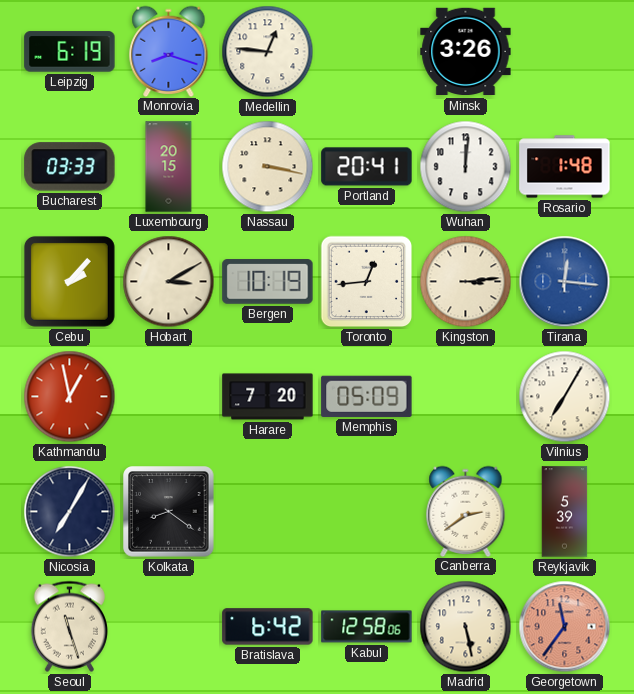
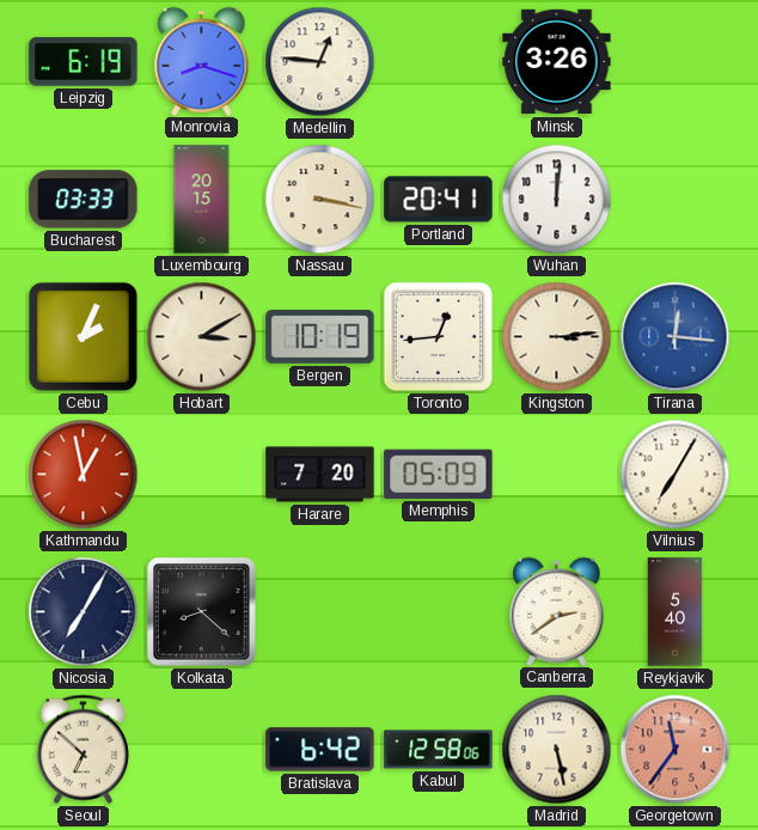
Rosario: 1:48 -> none (565, 167)
Cebu: 2:07 -> 2:04 (82, 336)
Kolkata: 8:21 -> 8:22 (202, 612)
Reykjavik: 5:39 -> 5:40 (676, 612)
Seoul: 11:27 -> 6:52 (82, 749)
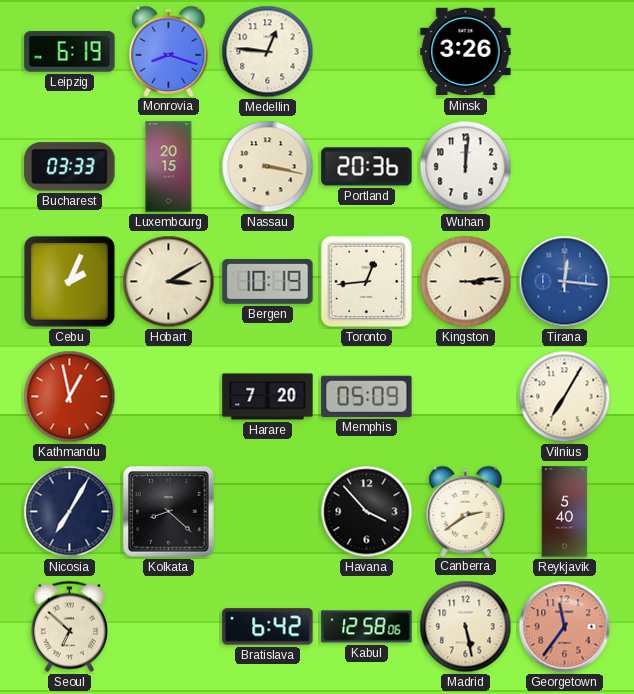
Portland: 20:41 -> 20:36 (367, 167)
Havana: none -> 3:53 (367, 512)
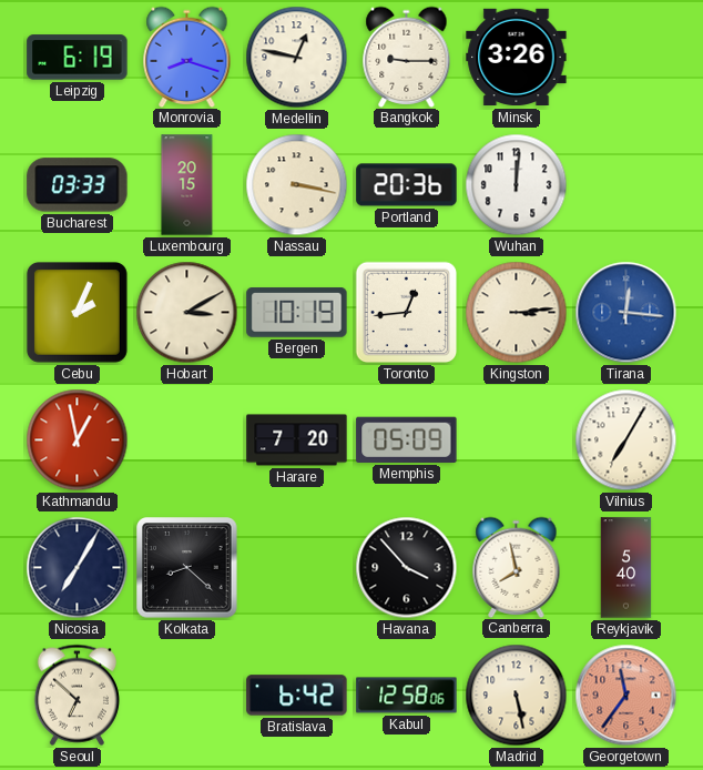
Medellin: 12:46 -> 12:47 (297, 58)
Bangkok: none -> 9:15 (407, 57)
Canberra: 2:39 -> 7:58 (517, 567)
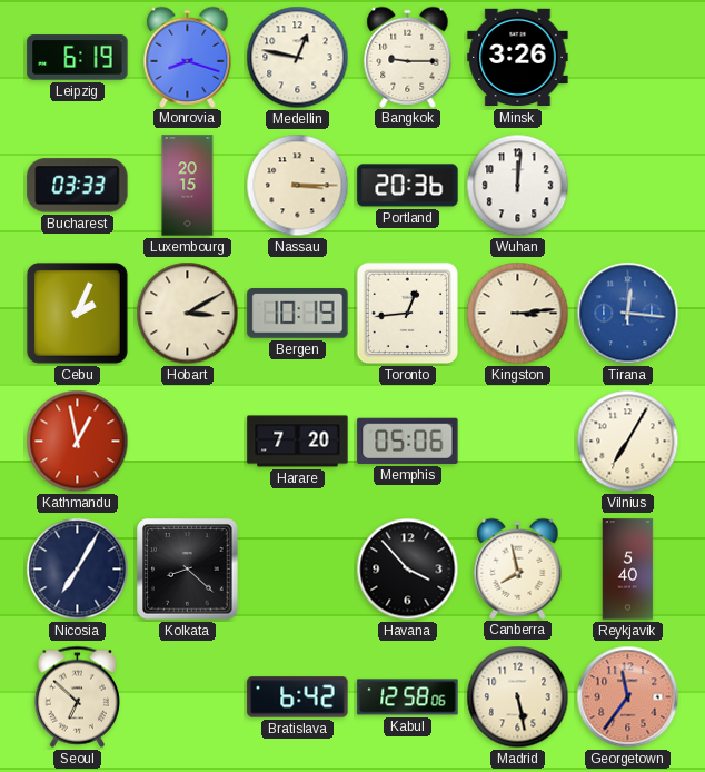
Nassau: 3:17 -> 3:15 (298, 186)
Memphis: 05:09 -> 05:06 (408, 441)
